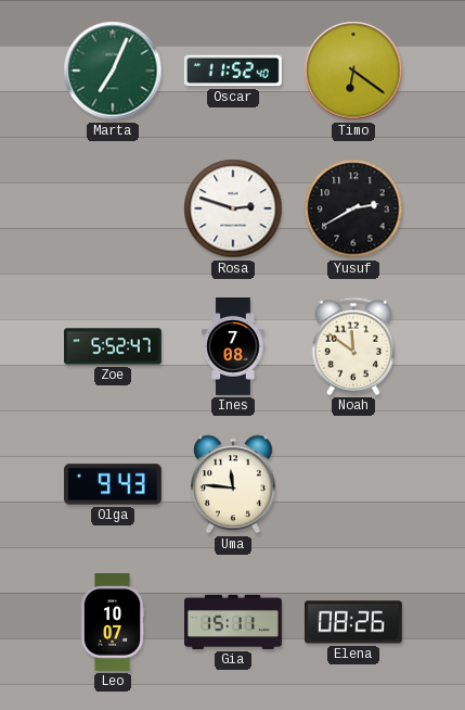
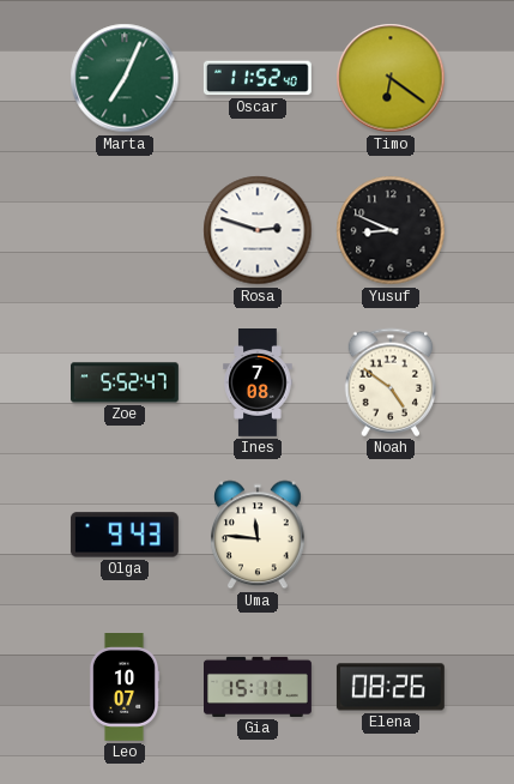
Yusuf: 2:40 -> 8:49 (391, 230)
Noah: 11:51 -> 4:51 (391, 382)
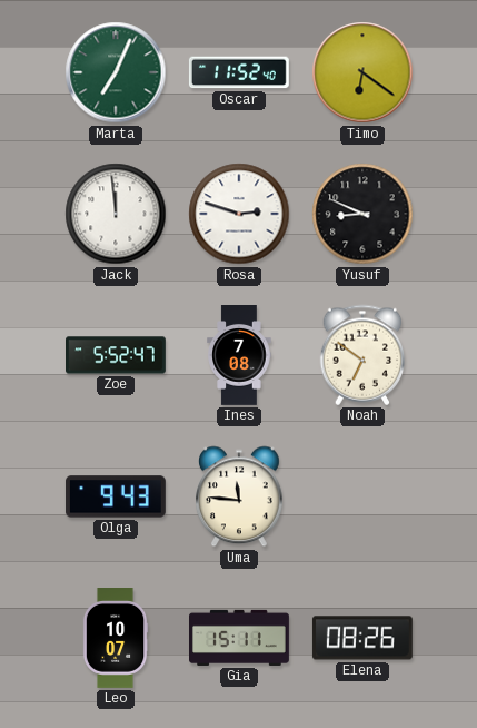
Jack: none -> 11:59 (116, 214)
Noah: 4:51 -> 6:51 (362, 355)
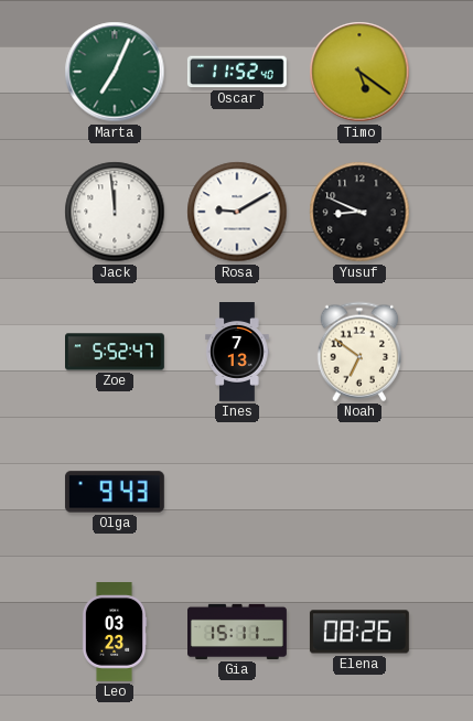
Timo: 6:21 -> 5:21 (359, 72)
Rosa: 2:48 -> 9:10 (237, 212)
Ines: 7:08 -> 7:13 (237, 353)
Uma: 11:46 -> none (240, 496)
Leo: 10:07 -> 03:23 (115, 633)
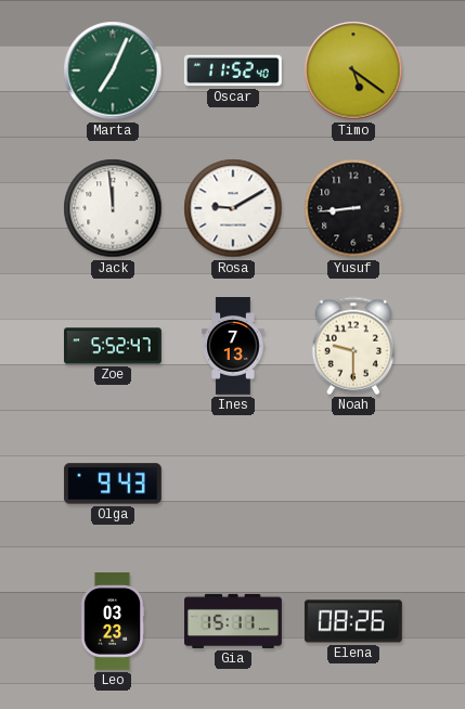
Yusuf: 8:49 -> 8:44 (353, 208)
Noah: 6:51 -> 9:30 (353, 346)
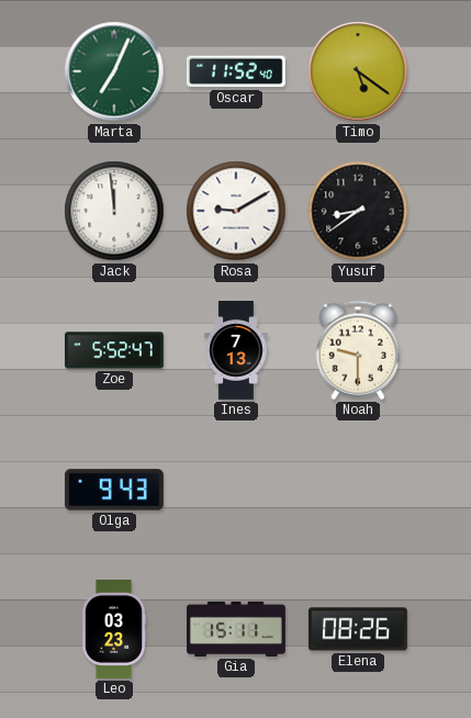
Yusuf: 8:44 -> 8:39 (358, 211)
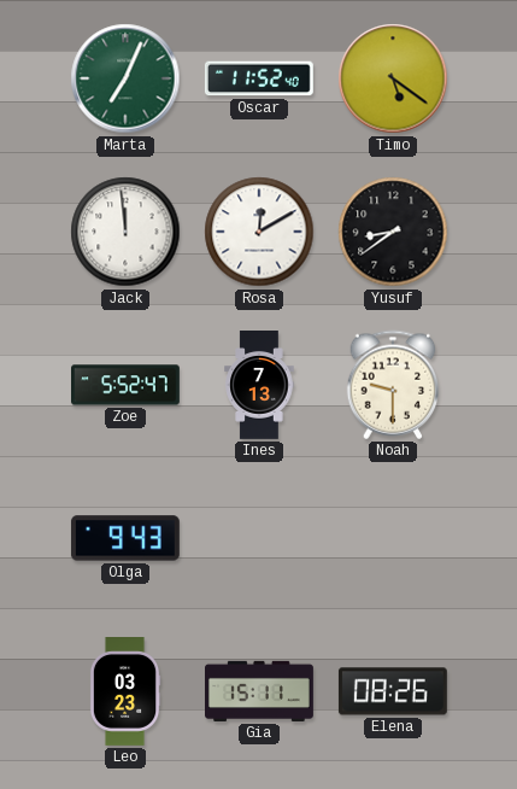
Rosa: 9:10 -> 12:10 (259, 232)
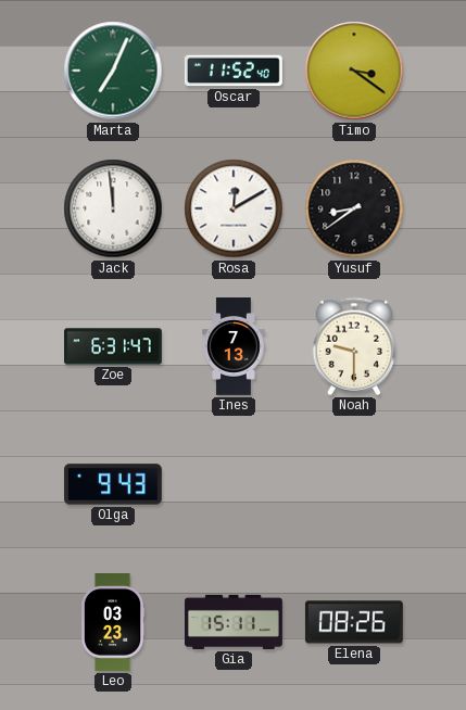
Timo: 5:21 -> 3:21 (354, 71)
Zoe: 5:52 -> 6:31 (114, 346)
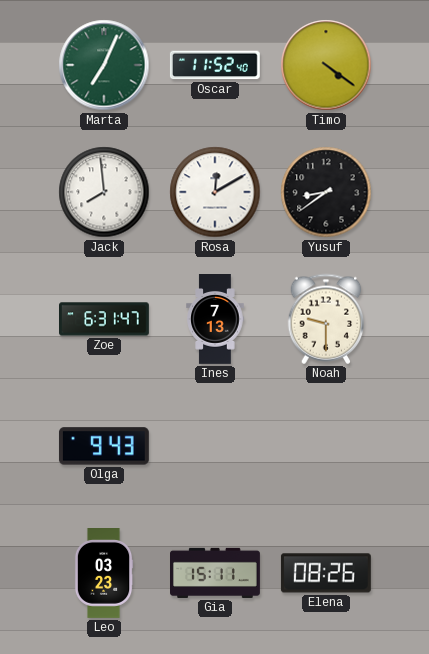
Timo: 3:21 -> 4:21 (326, 65)
Jack: 11:59 -> 7:59 (104, 192)
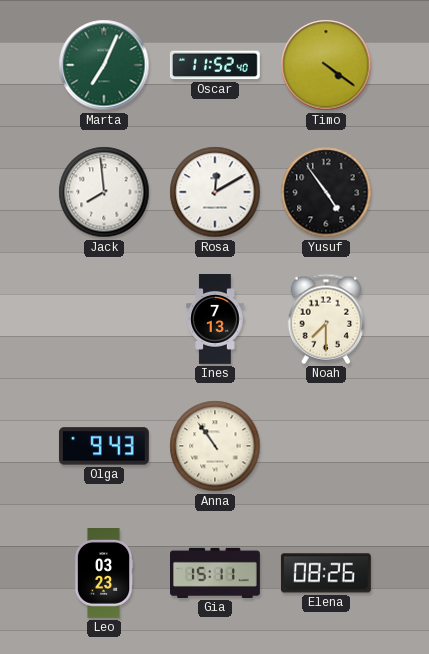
Yusuf: 8:39 -> 4:54 (326, 192)
Zoe: 6:31 -> none (105, 319)
Noah: 9:30 -> 7:30 (326, 319)
Anna: none -> 10:54 (215, 446)
